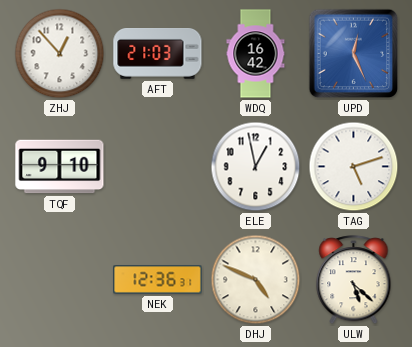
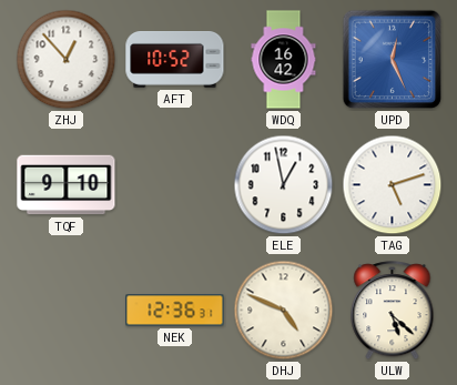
AFT: 21:03 -> 10:52 (175, 60)
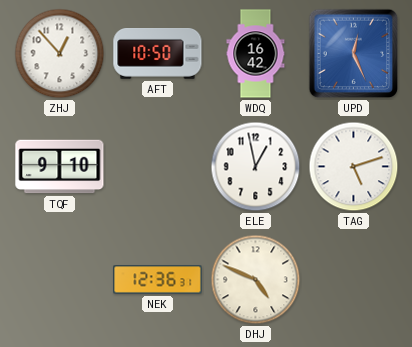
AFT: 10:52 -> 10:50 (158, 54)
ULW: 5:22 -> none (393, 311)
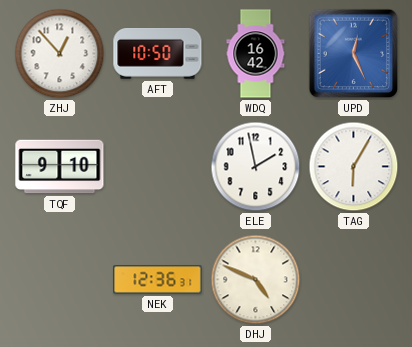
ELE: 12:58 -> 1:58 (256, 167)
TAG: 5:12 -> 6:05 (354, 167)
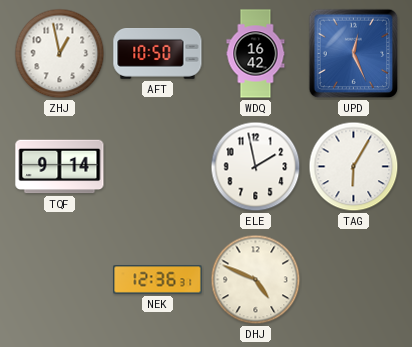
ZHJ: 12:53 -> 12:58 (60, 54)
TQF: 9:10 -> 9:14 (60, 167)
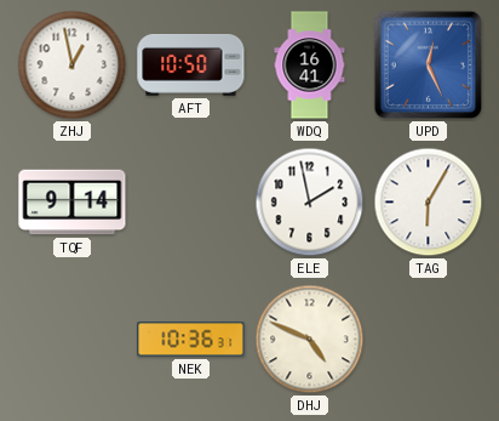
WDQ: 16:42 -> 16:41 (310, 66)
NEK: 12:36 -> 10:36 (191, 340)
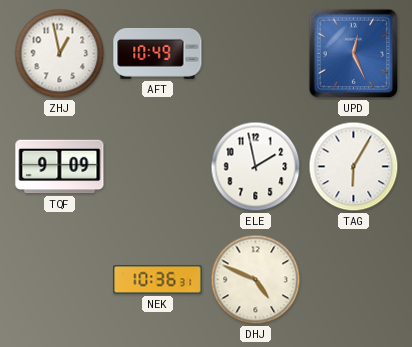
AFT: 10:50 -> 10:49 (158, 54)
WDQ: 16:41 -> none (310, 66)
TQF: 9:14 -> 9:09 (60, 167)
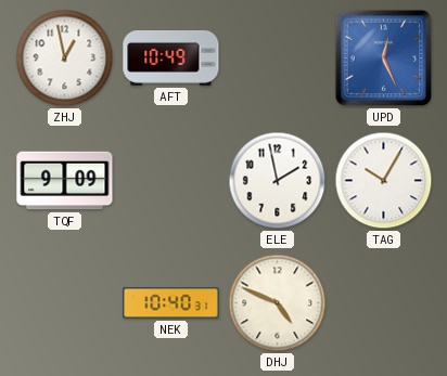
TAG: 6:05 -> 10:05 (384, 181)
NEK: 10:36 -> 10:40 (171, 303)
